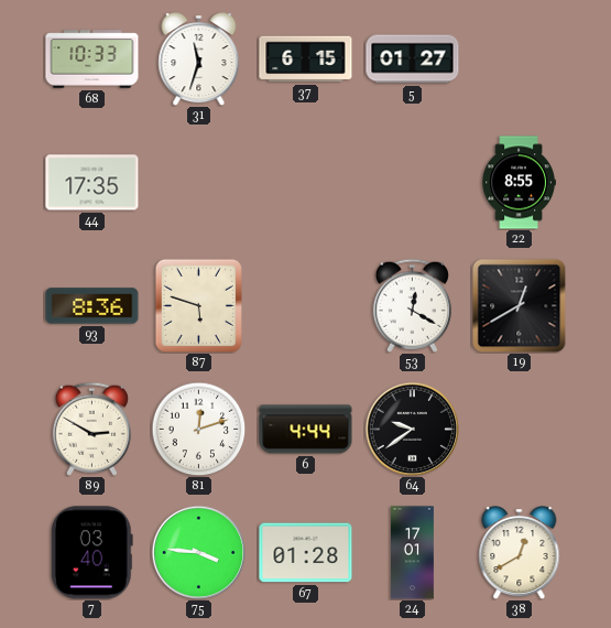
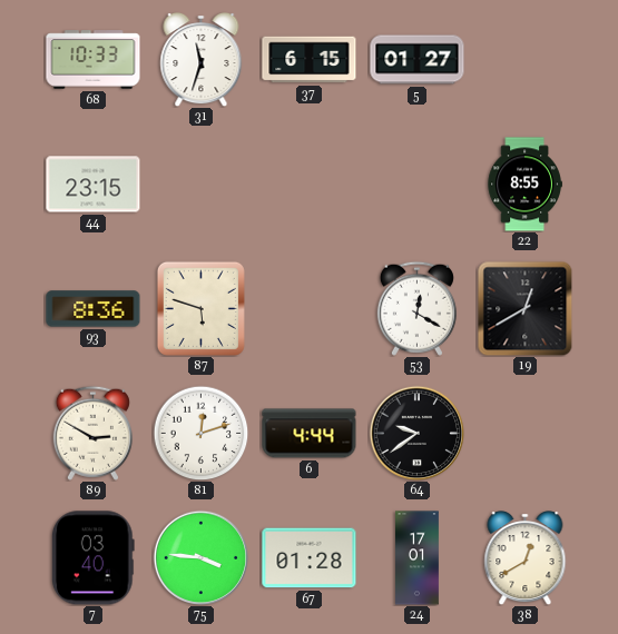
44: 17:35 -> 23:15 (94, 185)
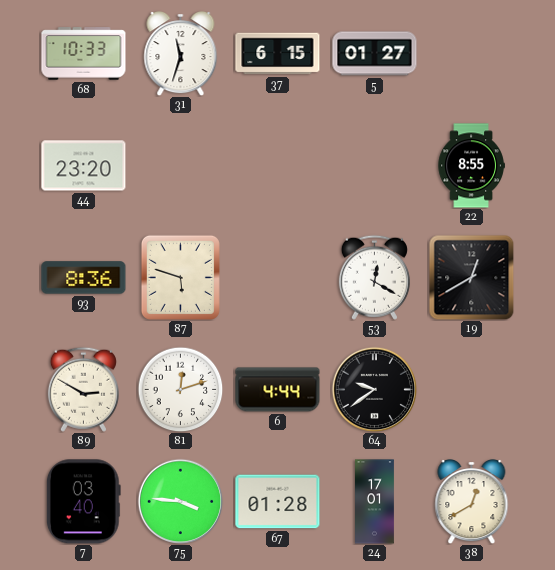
44: 23:15 -> 23:20 (84, 166)
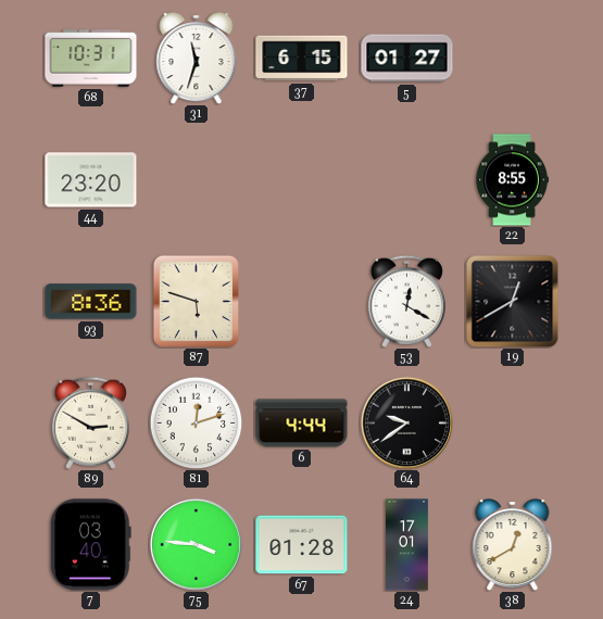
68: 10:33 -> 10:31 (91, 59)
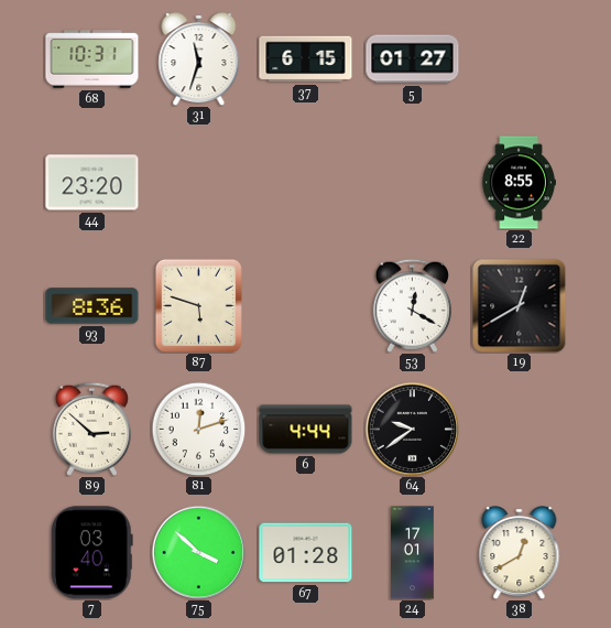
89: 2:50 -> 2:52 (91, 429)
75: 3:46 -> 3:52 (198, 552)
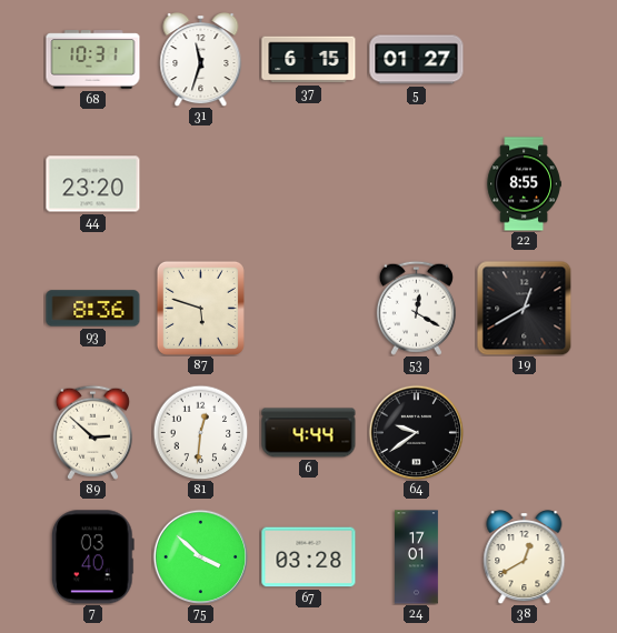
81: 12:12 -> 12:31 (200, 432)
67: 01:28 -> 03:28 (309, 557)
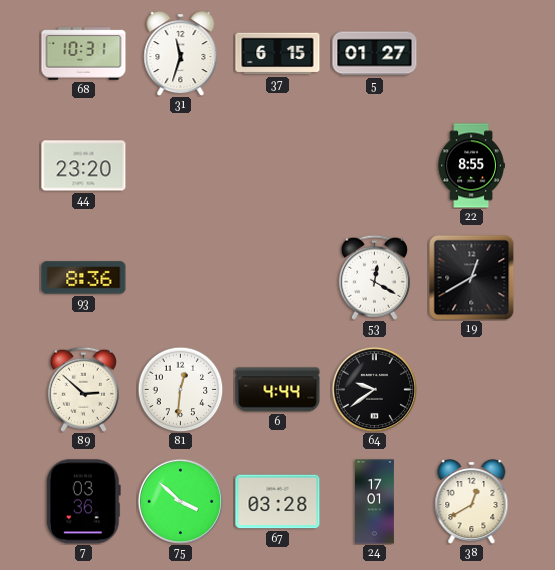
87: 5:48 -> none (200, 308)
7: 03:40 -> 03:36 (83, 502)
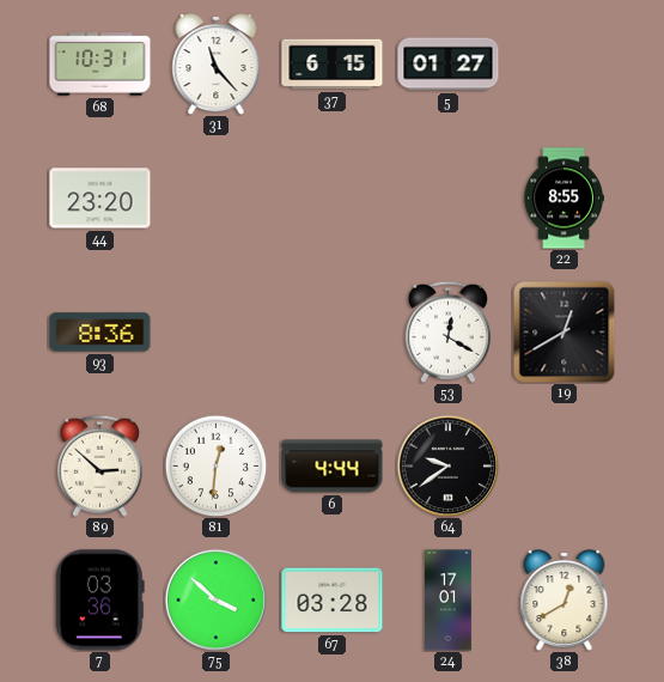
31: 11:33 -> 11:23 (217, 65)
